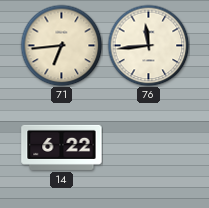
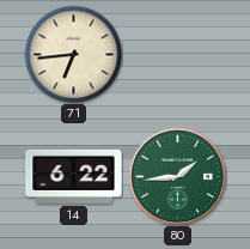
76: 11:44 -> none (148, 45)
80: none -> 1:44 (177, 176)
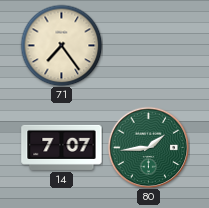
71: 6:44 -> 7:24 (61, 45)
14: 6:22 -> 7:07 (62, 147)
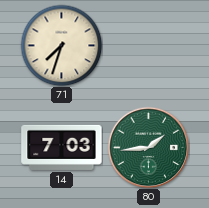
71: 7:24 -> 7:33 (61, 45)
14: 7:07 -> 7:03 (62, 147)
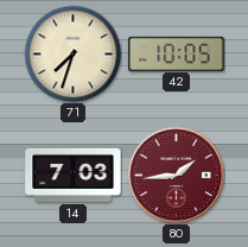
42: none -> 10:05 (177, 53)
80 dial: green -> burgundy (176, 175)
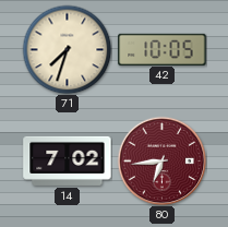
14: 7:03 -> 7:02 (68, 160)
80: 1:44 -> 6:44 (161, 160)
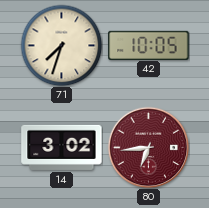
14: 7:02 -> 3:02 (62, 147)
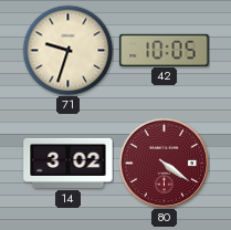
71: 7:33 -> 9:33 (67, 50)
80: 6:44 -> 4:21 (164, 163)
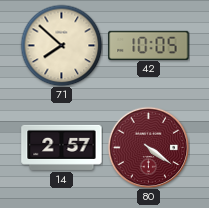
71: 9:33 -> 7:52 (61, 45)
14: 3:02 -> 2:57 (62, 147)
